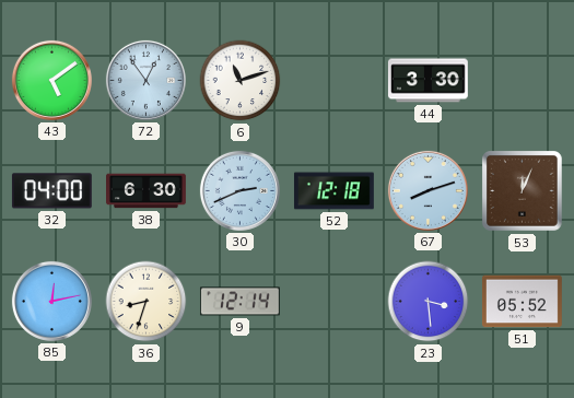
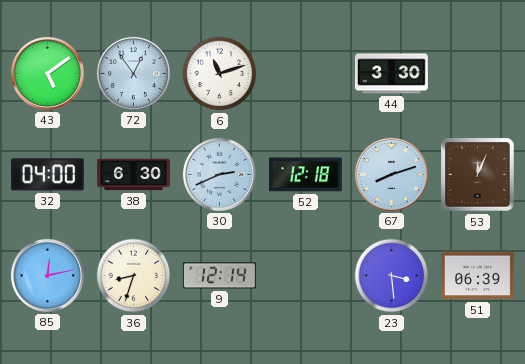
51: 05:52 -> 06:39 (477, 276)
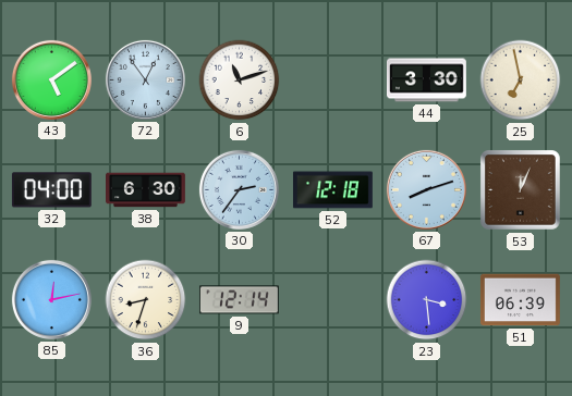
25: none -> 6:58 (521, 81)
30: 2:41 -> 2:36 (239, 189)
